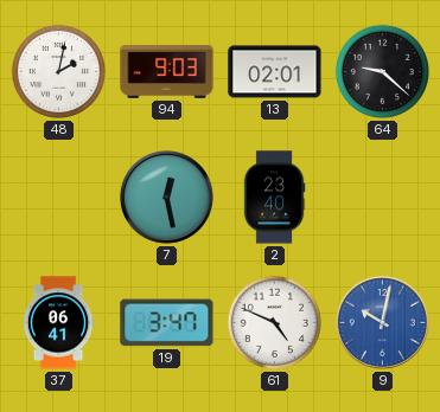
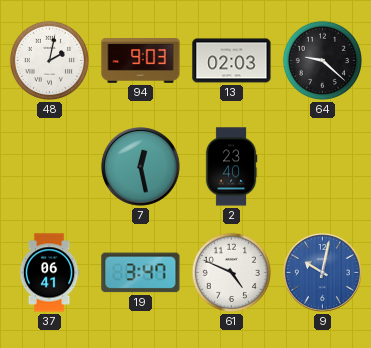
13: 02:01 -> 02:03 (232, 61)
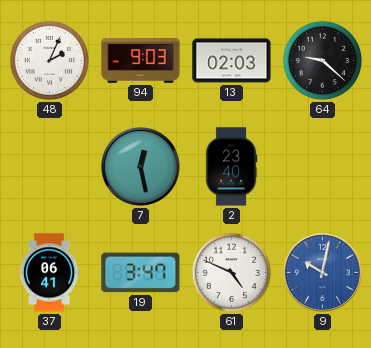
48: 2:02 -> 2:04 (49, 60)
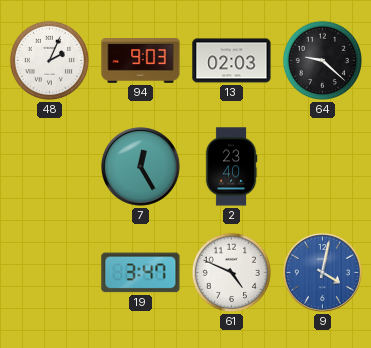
7: 12:28 -> 12:25 (140, 166)
37: 06:41 -> none (49, 273)
9: 10:02 -> 4:02 (322, 272)
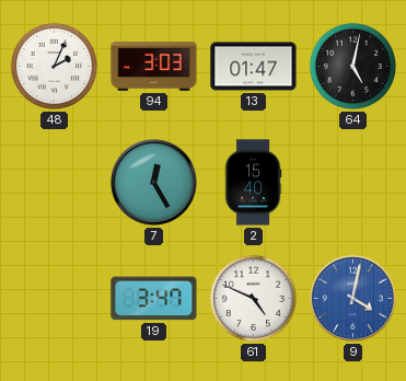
94: 9:03 -> 3:03 (154, 67)
13: 02:03 -> 01:47 (254, 67)
64: 9:22 -> 5:02 (352, 66)
2: 23:40 -> 15:40 (253, 183)
